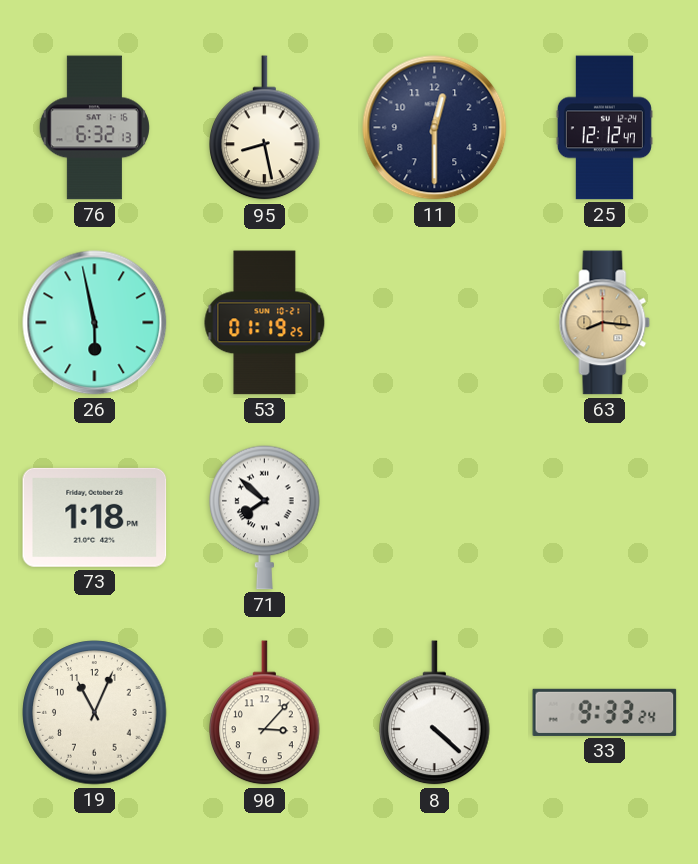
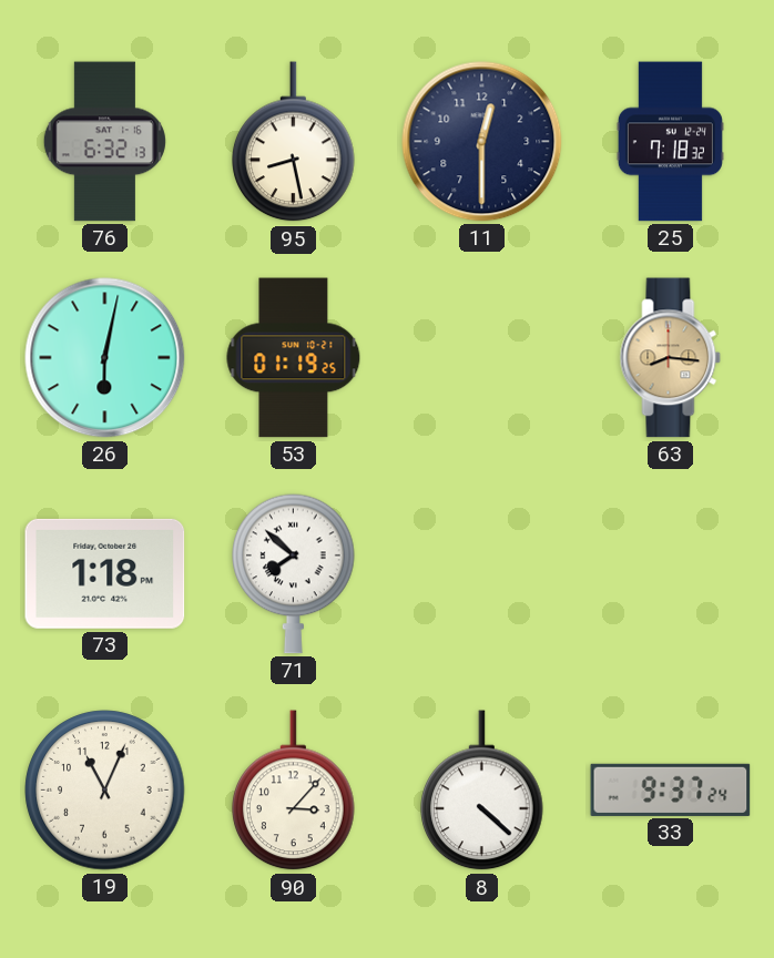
25: 12:12 -> 7:18 (670, 142)
26: 5:58 -> 6:02 (105, 358)
33: 9:33 -> 9:37 (671, 789)
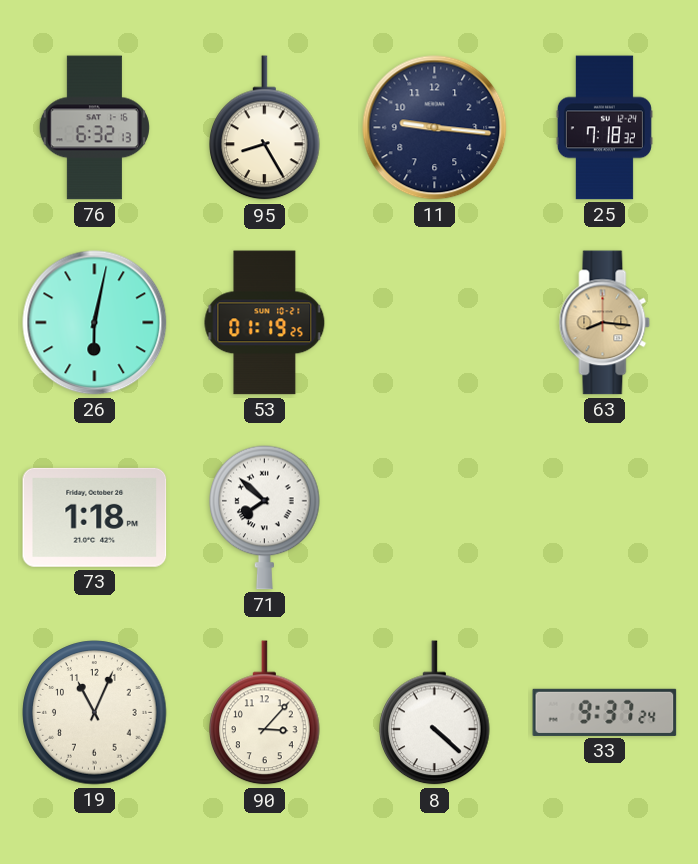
95: 8:28 -> 8:25 (265, 128)
11: 12:30 -> 9:16 (435, 128)
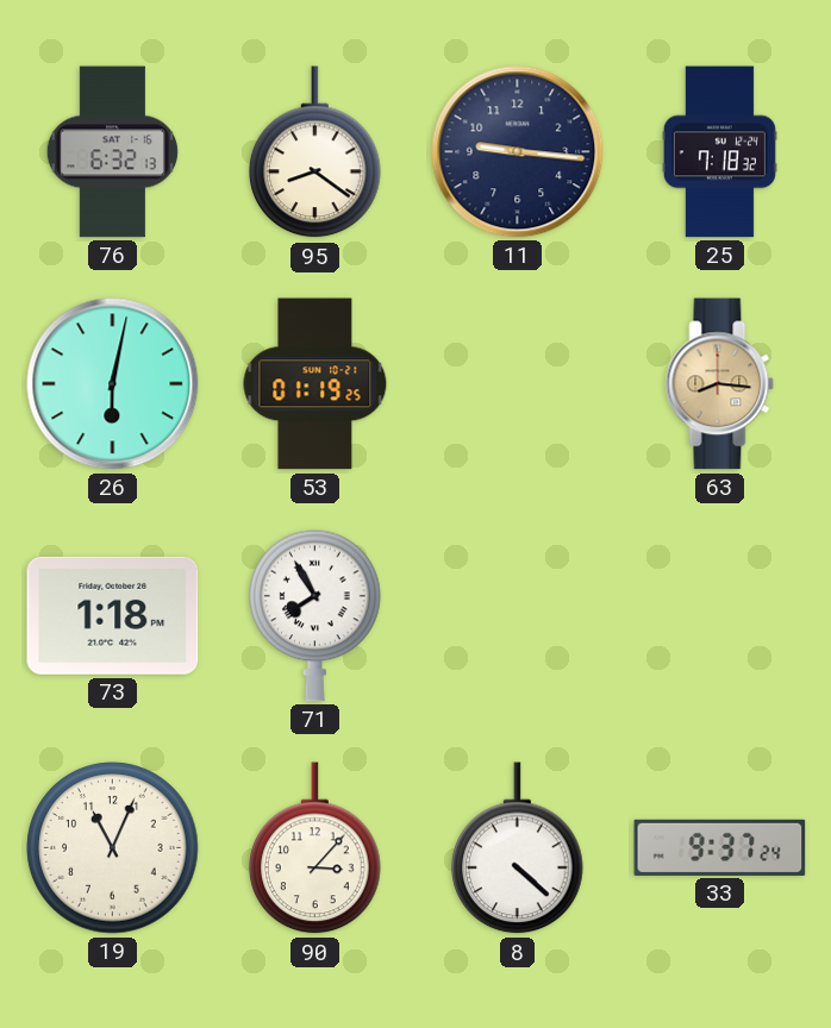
95: 8:25 -> 8:21 (315, 152)
71: 7:52 -> 7:55 (315, 615)
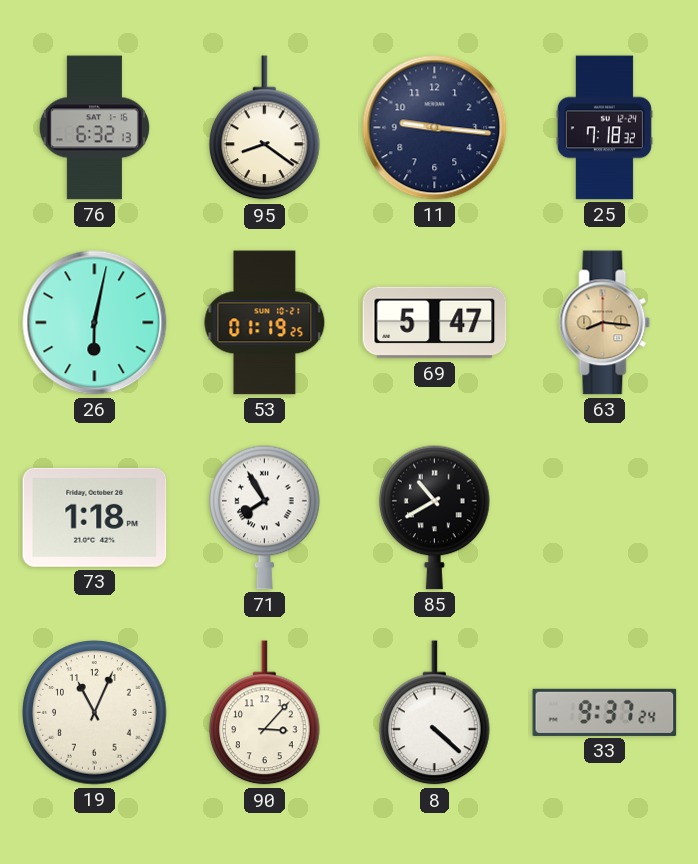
69: none -> 5:47 (435, 323)
85: none -> 10:40 (435, 517)
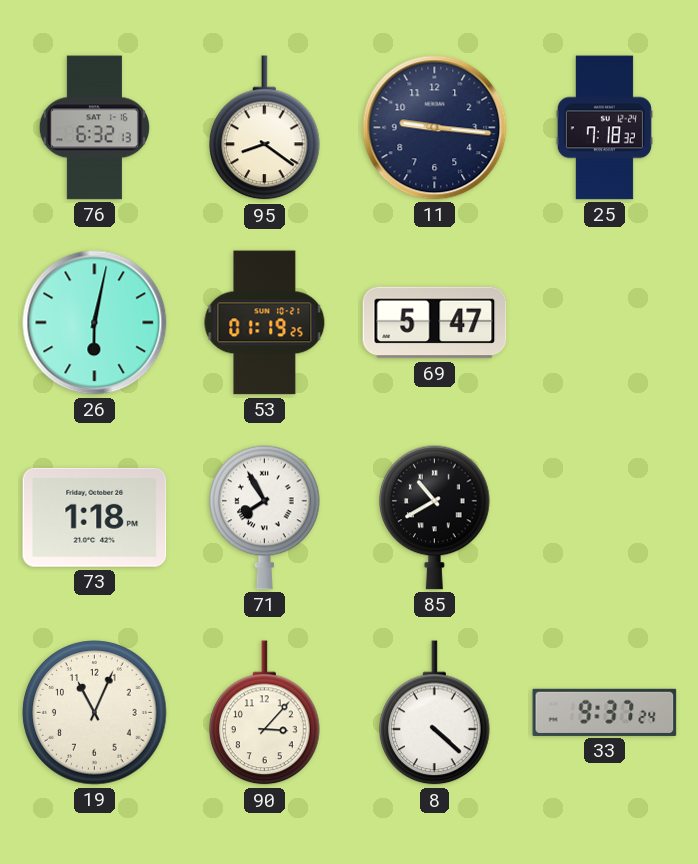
63: 8:16 -> none (605, 323)
